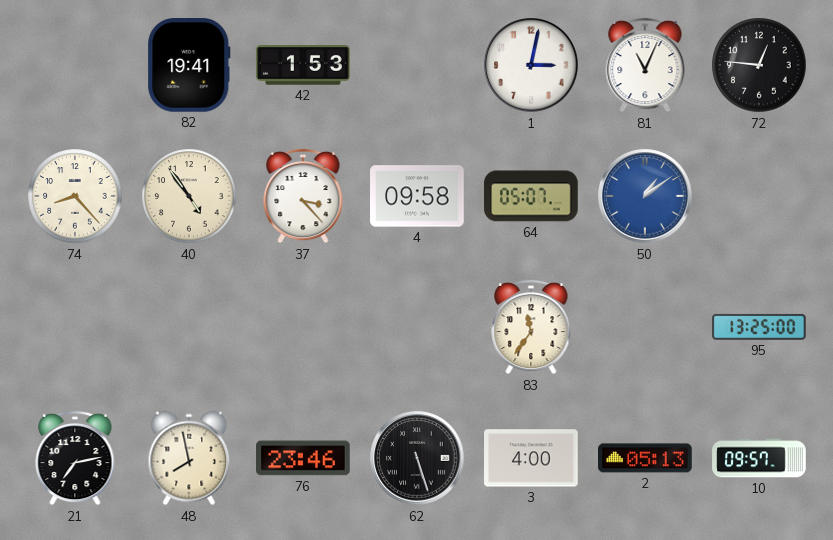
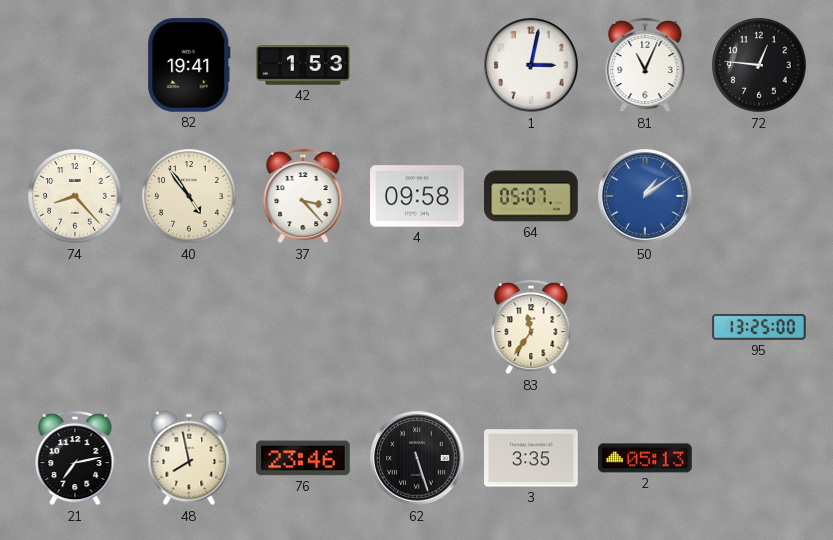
3: 4:00 -> 3:35 (531, 458)
10: 09:57 -> none (759, 458)
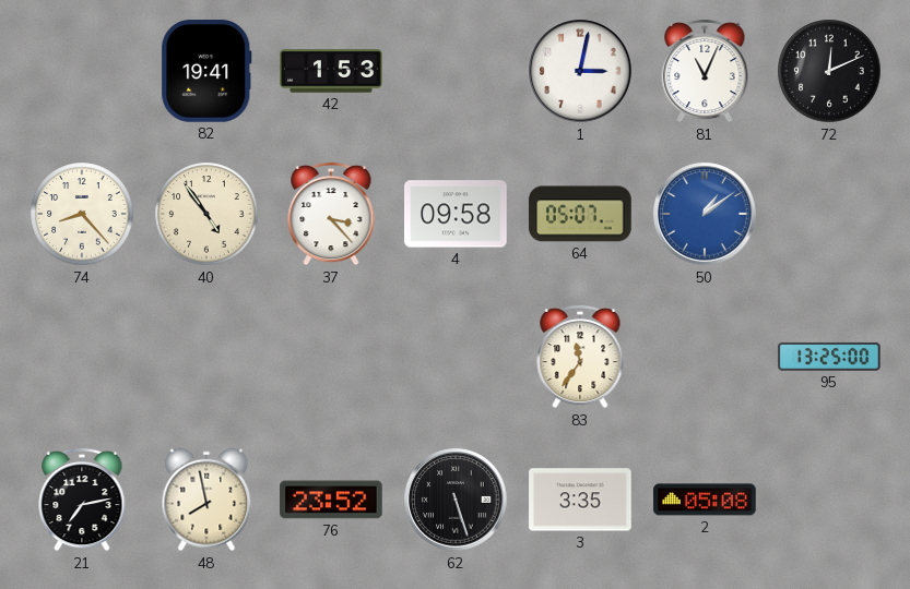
72: 12:46 -> 12:11 (829, 71)
76: 23:46 -> 23:52 (331, 500)
2: 05:13 -> 05:08 (705, 500)
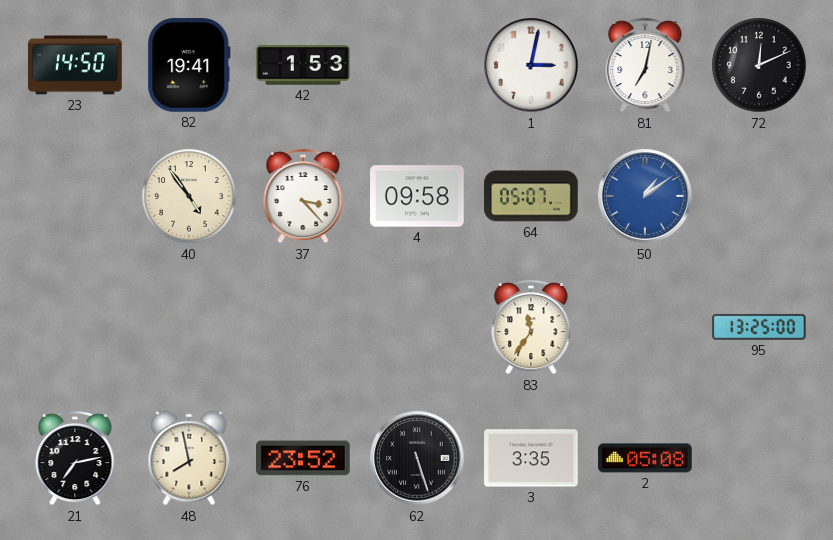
23: none -> 14:50 (75, 65)
81: 11:04 -> 7:02 (645, 65)
74: 8:23 -> none (82, 214)
